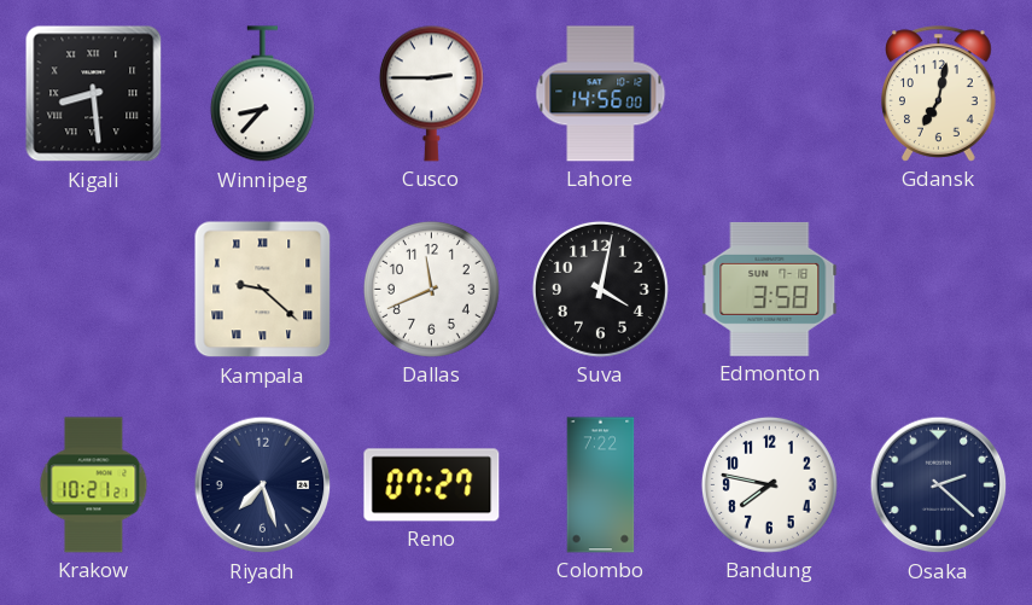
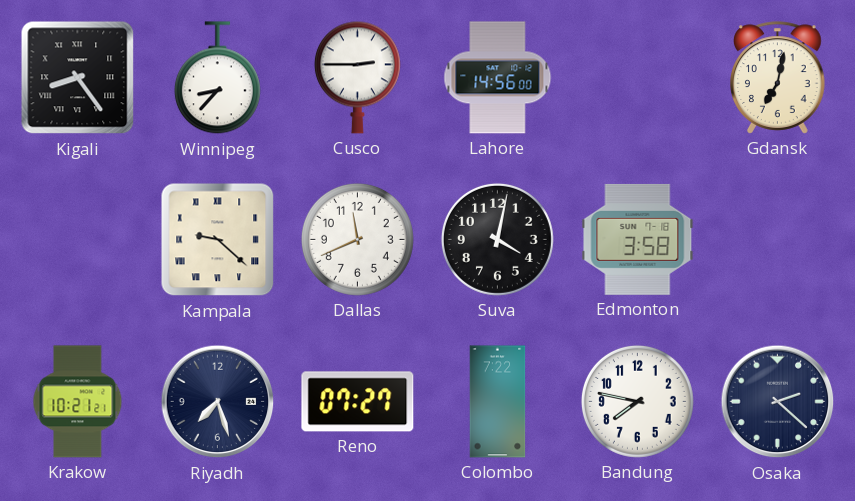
Kigali: 8:29 -> 8:24 (78, 78)
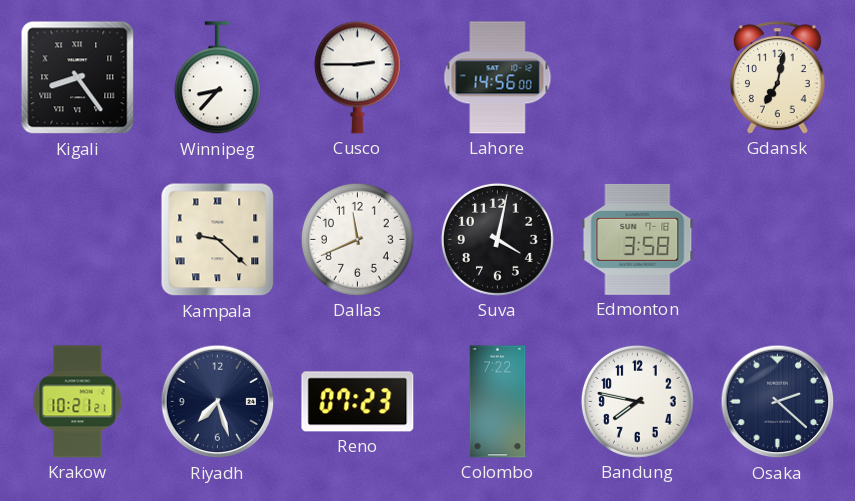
Reno: 07:27 -> 07:23 (358, 402)
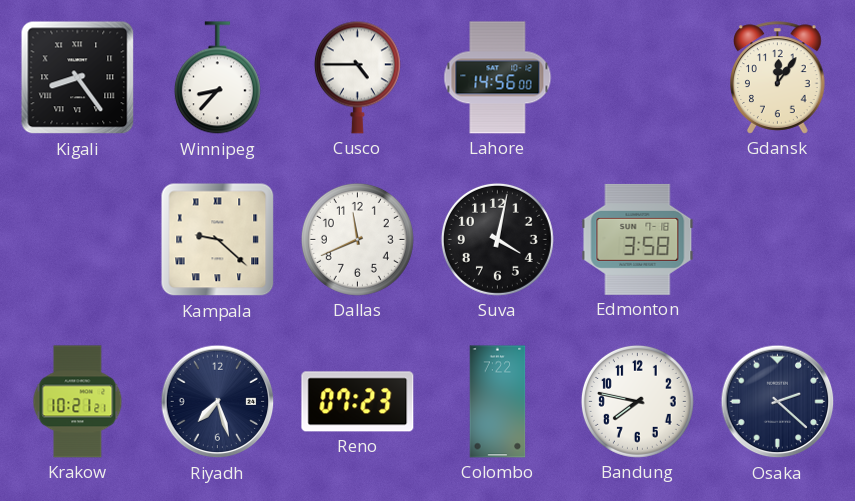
Cusco: 2:45 -> 4:45 (357, 77)
Gdansk: 7:02 -> 12:06 (778, 78)
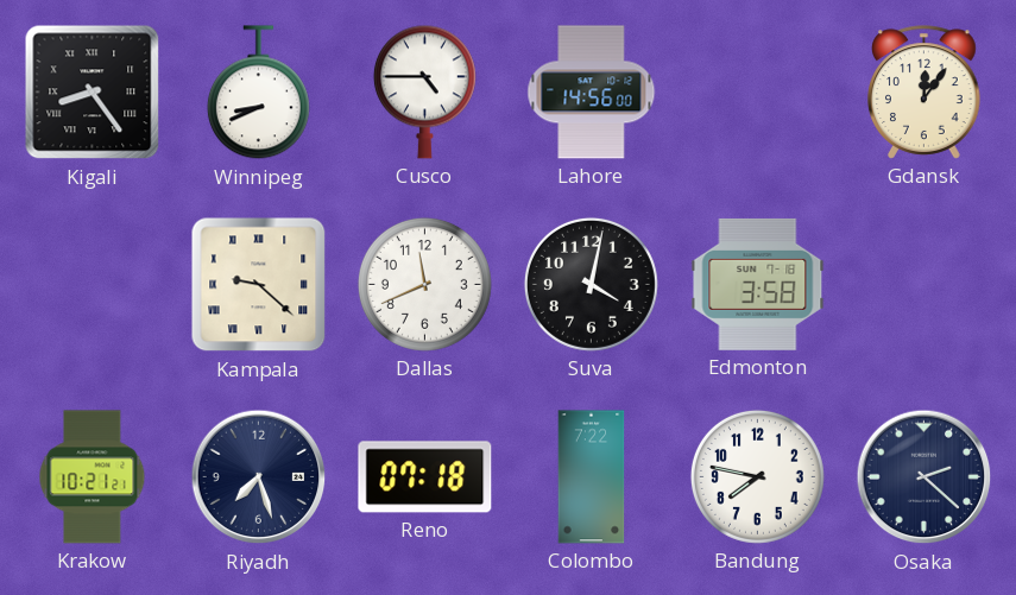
Winnipeg: 8:37 -> 8:41 (258, 93)
Reno: 07:23 -> 07:18 (425, 477)
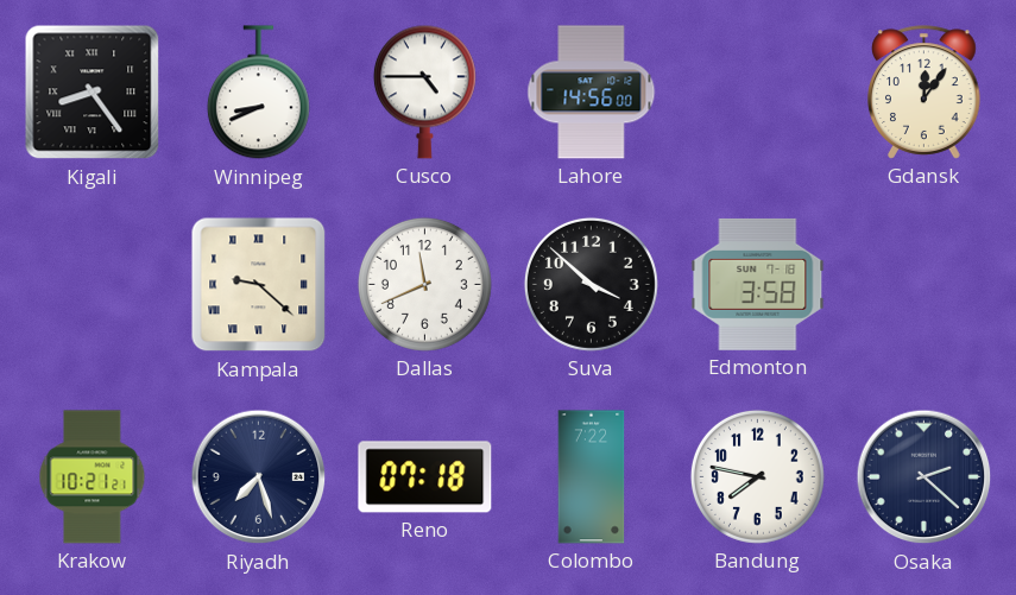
Suva: 4:02 -> 3:52 (591, 284)
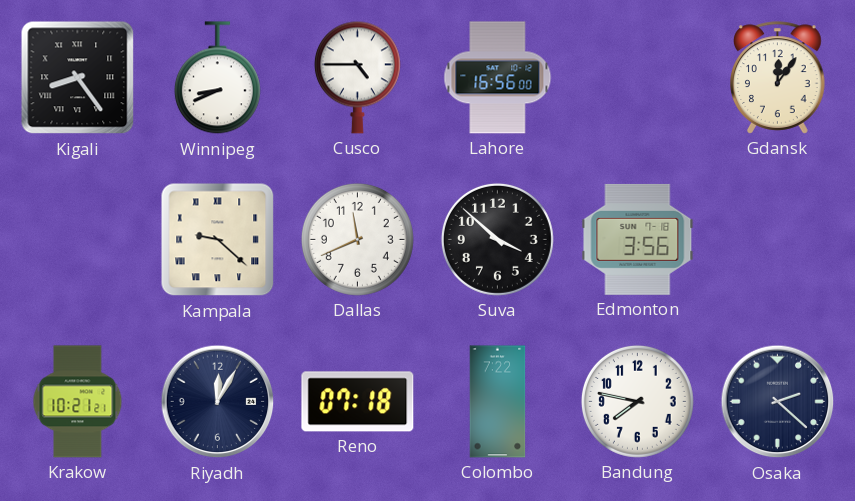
Lahore: 14:56 -> 16:56 (498, 78)
Edmonton: 3:58 -> 3:56 (638, 239)
Riyadh: 7:27 -> 12:05 (218, 402)
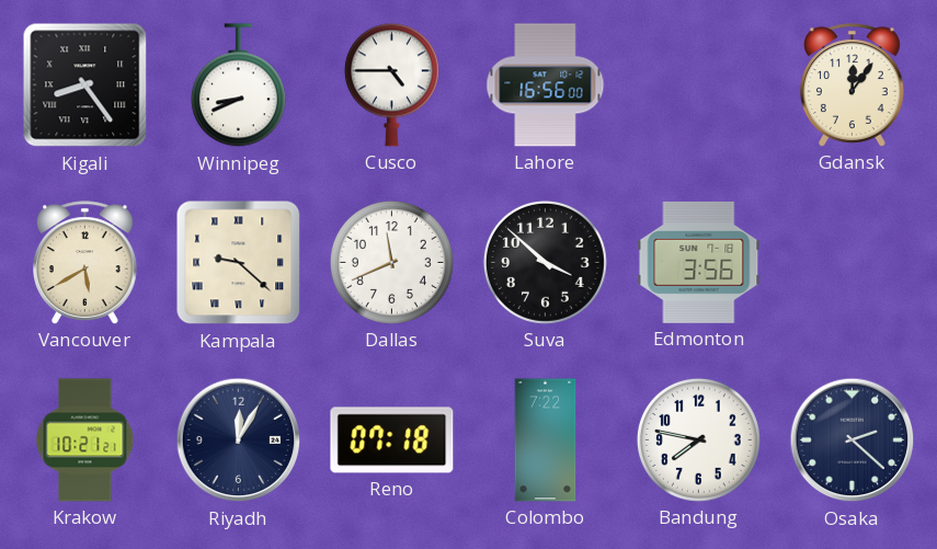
Vancouver: none -> 5:40 (85, 263)
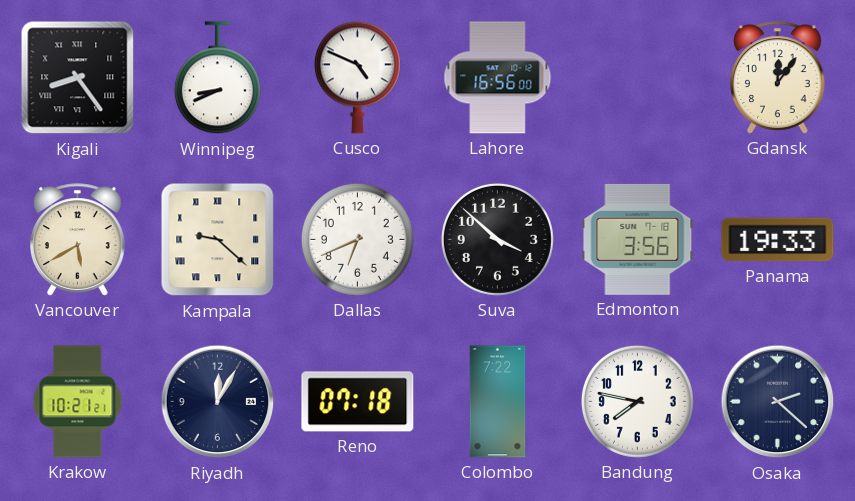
Cusco: 4:45 -> 4:49 (357, 77)
Dallas: 11:41 -> 6:41 (357, 239)
Panama: none -> 19:33 (778, 240)
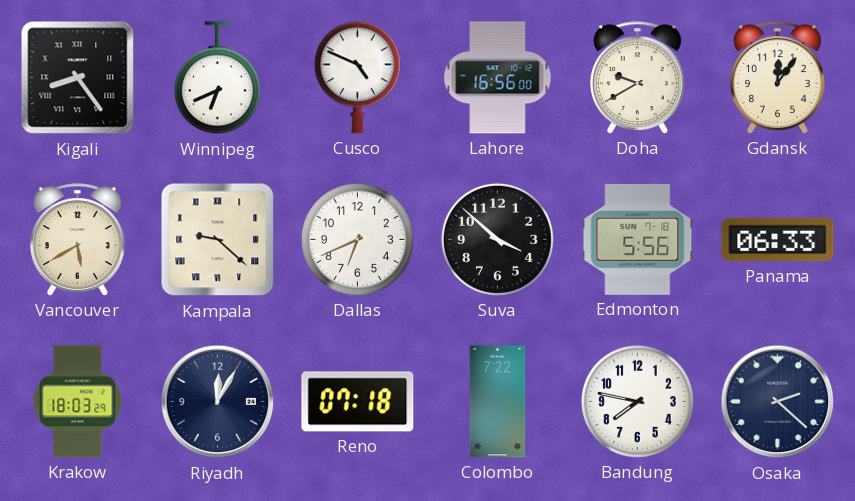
Winnipeg: 8:41 -> 6:41 (217, 78)
Doha: none -> 9:40 (638, 78)
Edmonton: 3:56 -> 5:56 (638, 239)
Panama: 19:33 -> 06:33 (778, 240)
Krakow: 10:21 -> 18:03 (78, 402)
